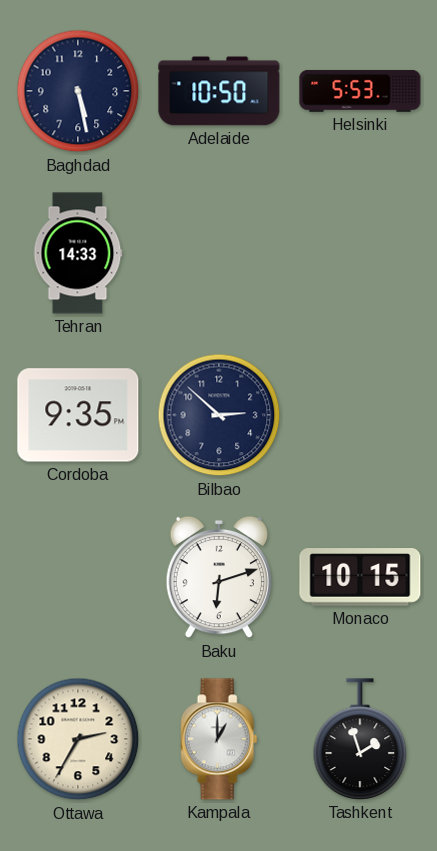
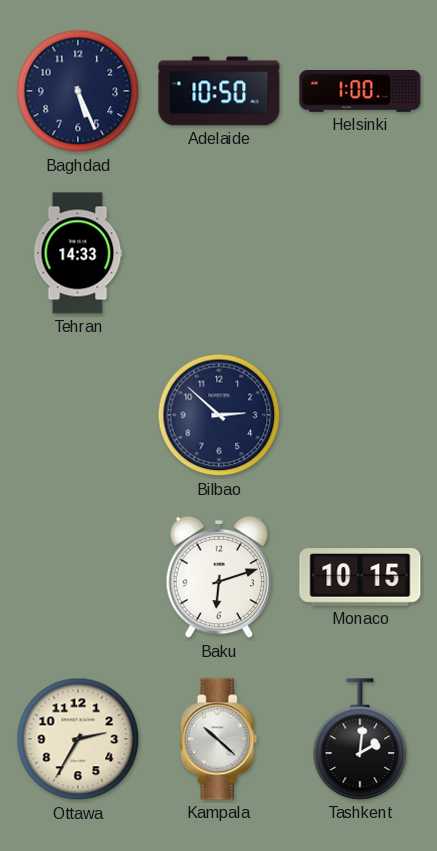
Baghdad: 5:28 -> 5:26 (78, 91)
Helsinki: 5:53 -> 1:00 (360, 91)
Cordoba: 9:35 -> none (78, 415)
Kampala: 1:00 -> 10:22 (219, 739)
Tashkent: 1:57 -> 2:01 (360, 739)
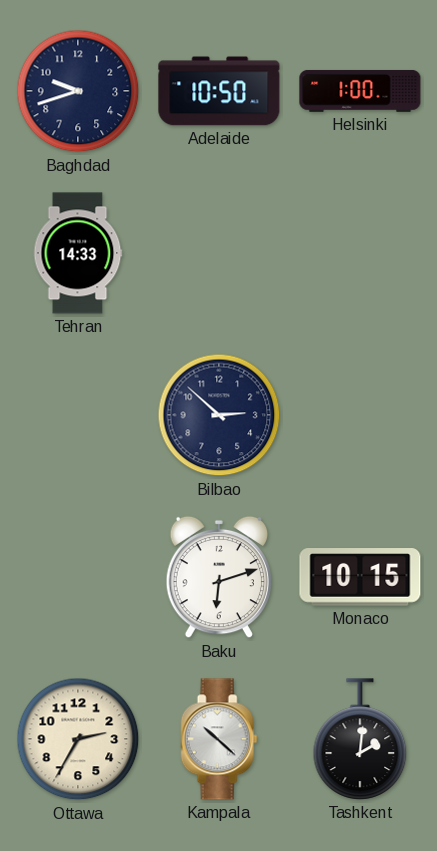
Baghdad: 5:26 -> 9:42 (78, 91)
